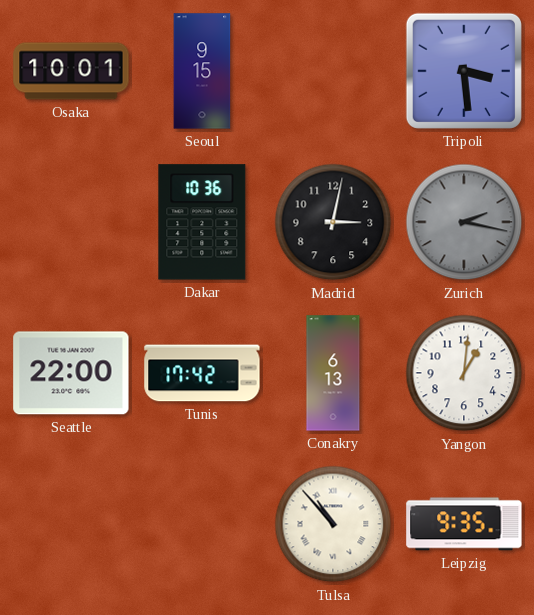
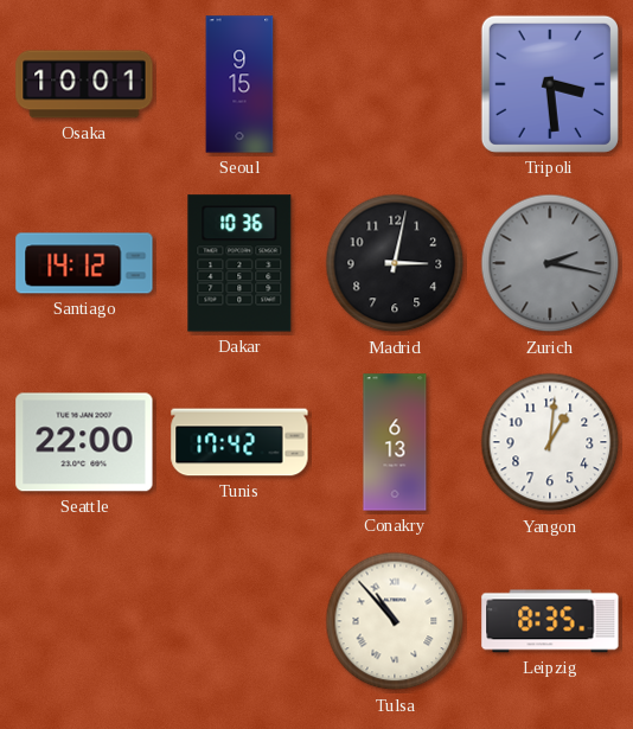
Santiago: none -> 14:12 (84, 263)
Leipzig: 9:35 -> 8:35 (550, 621)
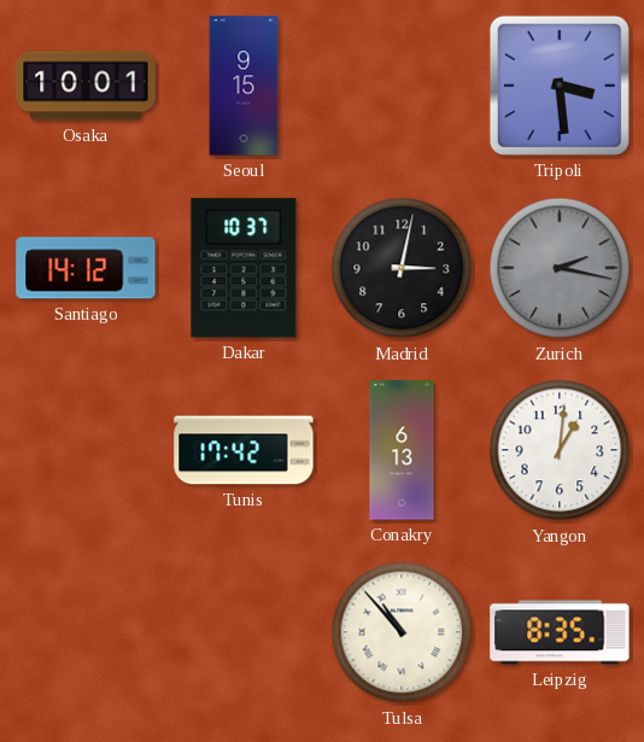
Dakar: 10:36 -> 10:37 (244, 268)
Seattle: 22:00 -> none (84, 442)
